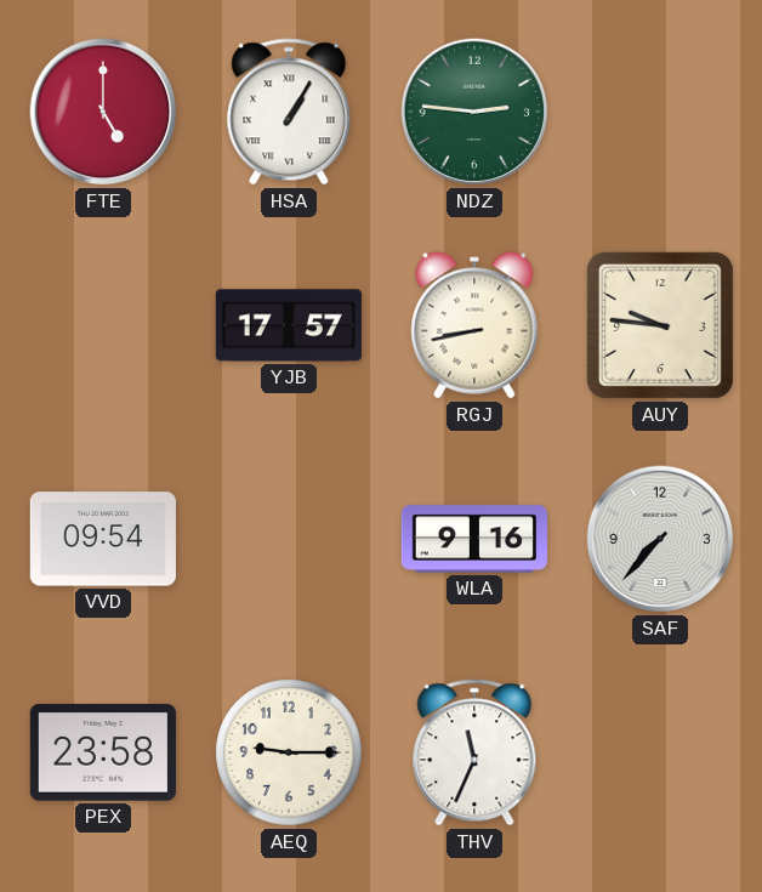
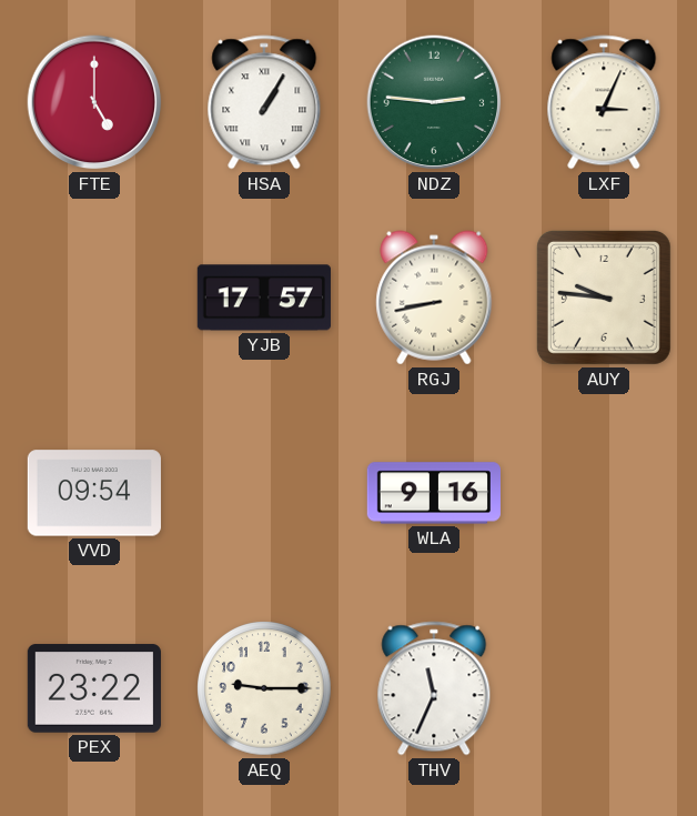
LXF: none -> 3:04 (604, 102)
SAF: 7:37 -> none (660, 539)
PEX: 23:58 -> 23:22 (94, 688)
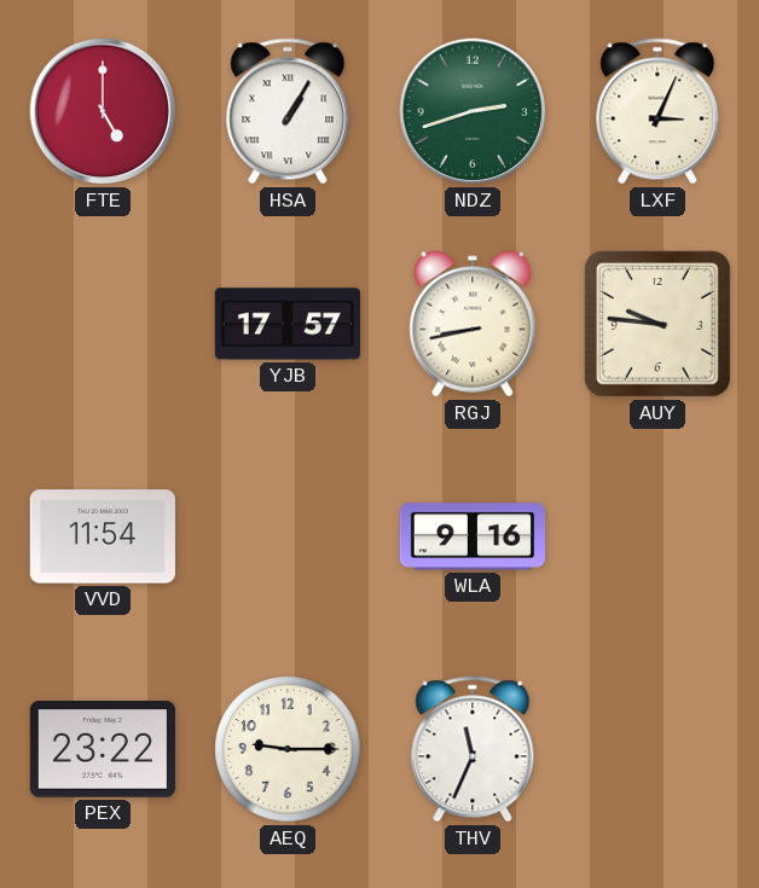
NDZ: 2:46 -> 2:42 (473, 111)
VVD: 09:54 -> 11:54 (103, 536)
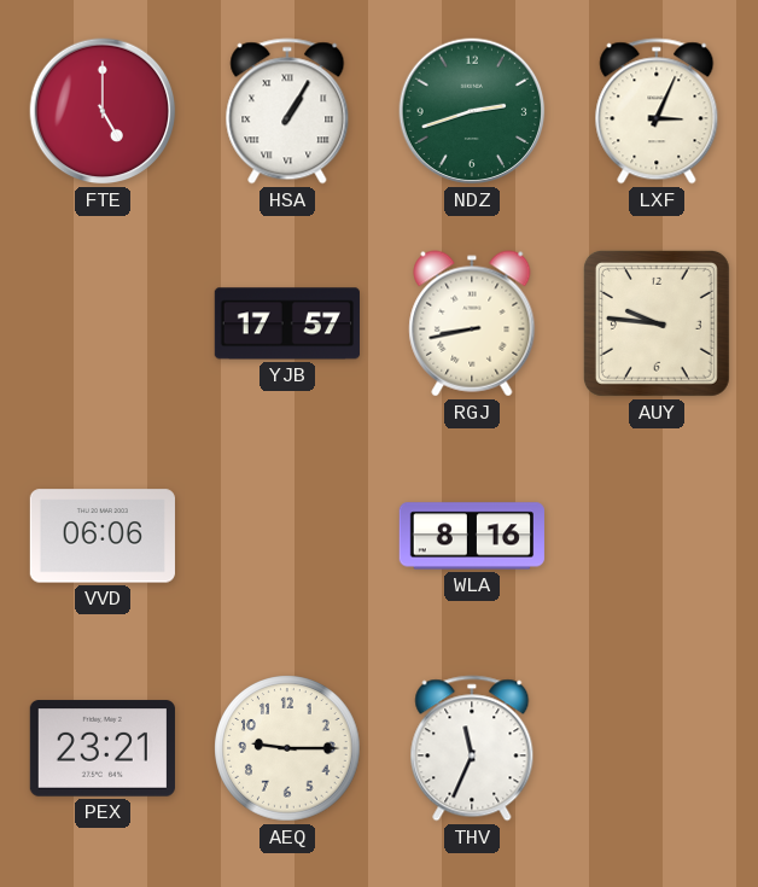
VVD: 11:54 -> 06:06 (103, 536)
WLA: 9:16 -> 8:16 (471, 536)
PEX: 23:22 -> 23:21 (103, 748)
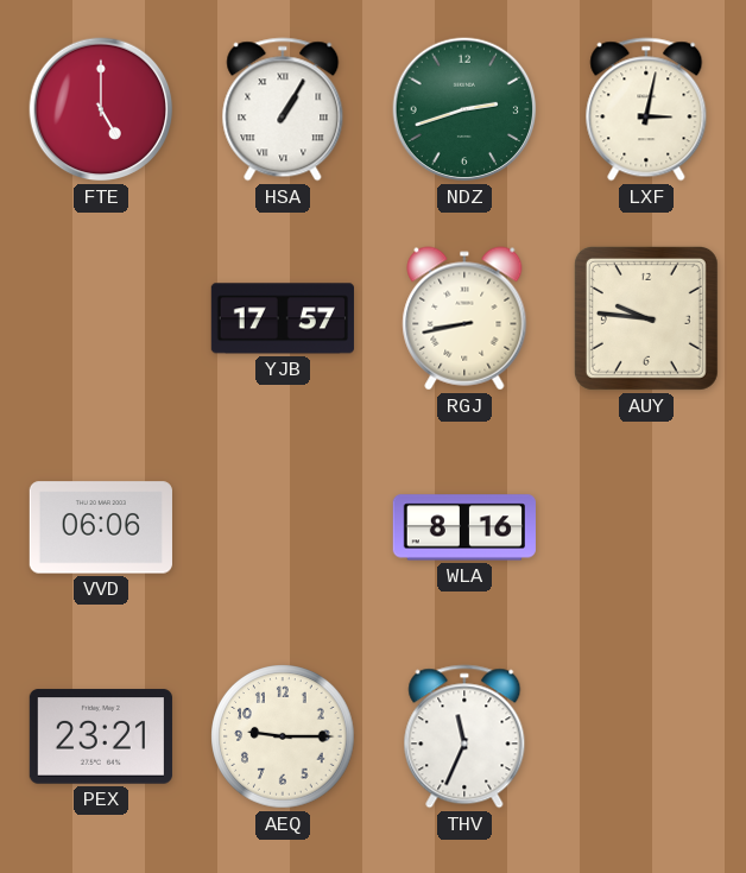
LXF: 3:04 -> 3:02 (646, 109)
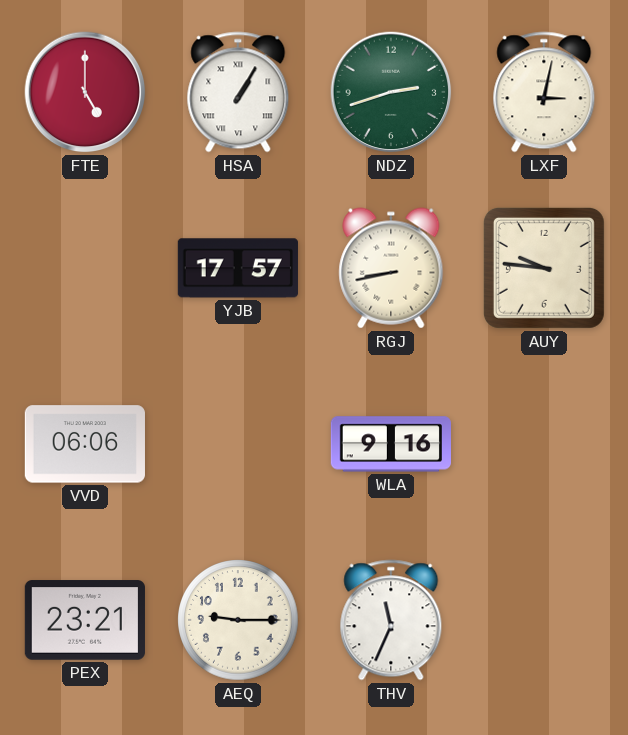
WLA: 8:16 -> 9:16 (390, 444)
